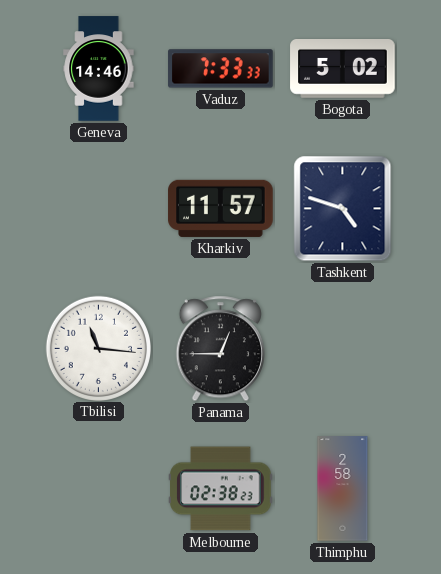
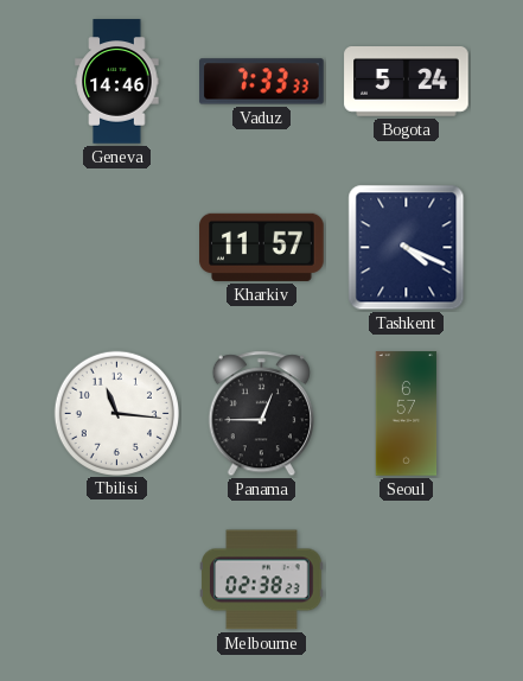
Bogota: 5:02 -> 5:24 (407, 82)
Tashkent: 4:48 -> 4:19 (407, 248)
Seoul: none -> 6:57 (407, 414)
Thimphu: 2:58 -> none (343, 489)
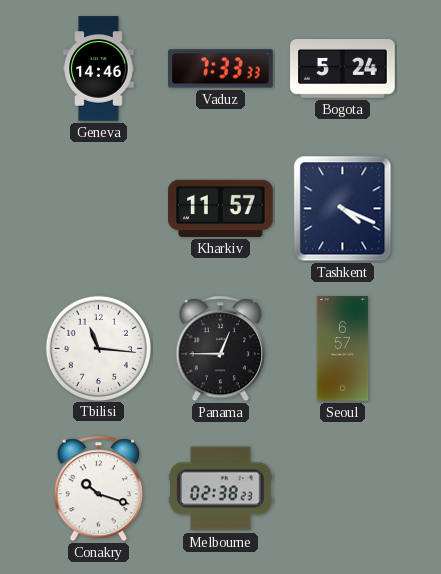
Conakry: none -> 10:18 (98, 489)
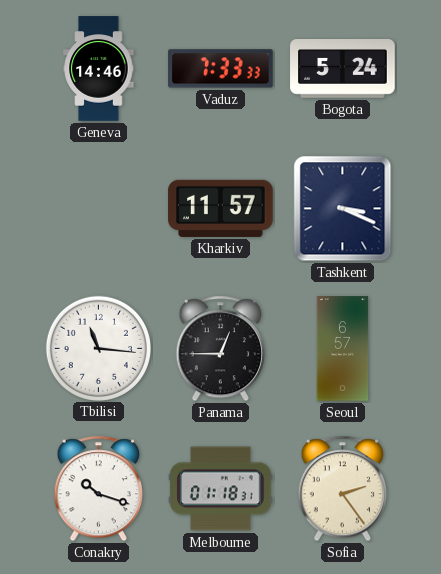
Tashkent: 4:19 -> 3:19 (343, 209)
Melbourne: 02:38 -> 01:18 (221, 489)
Sofia: none -> 2:24 (342, 489)
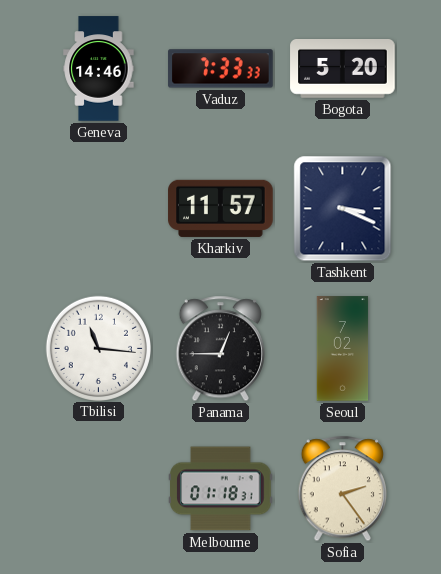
Bogota: 5:24 -> 5:20 (343, 69)
Seoul: 6:57 -> 7:02 (343, 349)
Conakry: 10:18 -> none (98, 489)
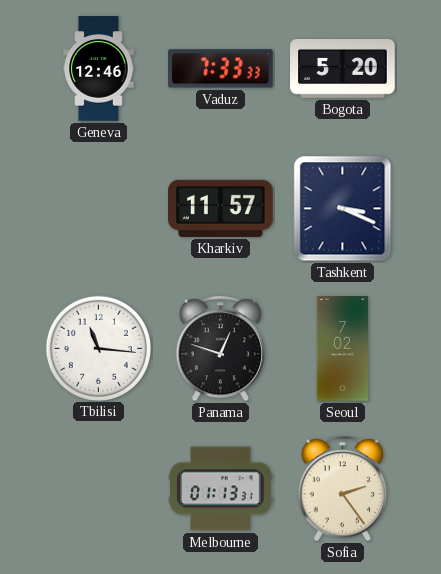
Geneva: 14:46 -> 12:46 (99, 69)
Panama: 12:45 -> 12:48 (220, 349)
Melbourne: 01:18 -> 01:13 (221, 489)
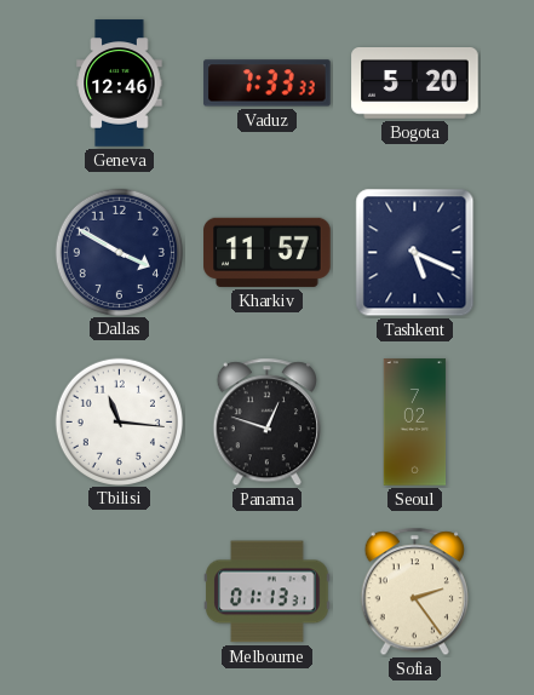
Dallas: none -> 3:50 (119, 252)
Tashkent: 3:19 -> 5:19 (415, 253)
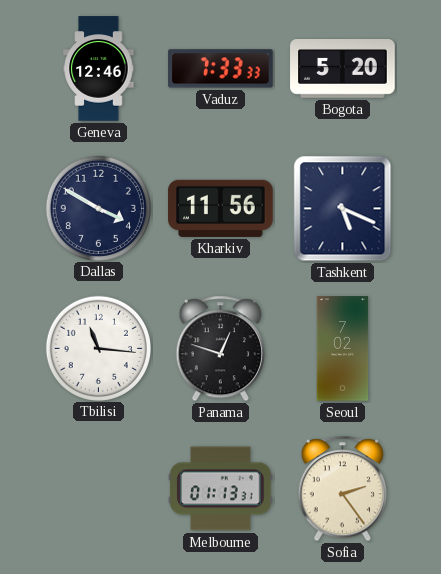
Kharkiv: 11:57 -> 11:56 (221, 208)
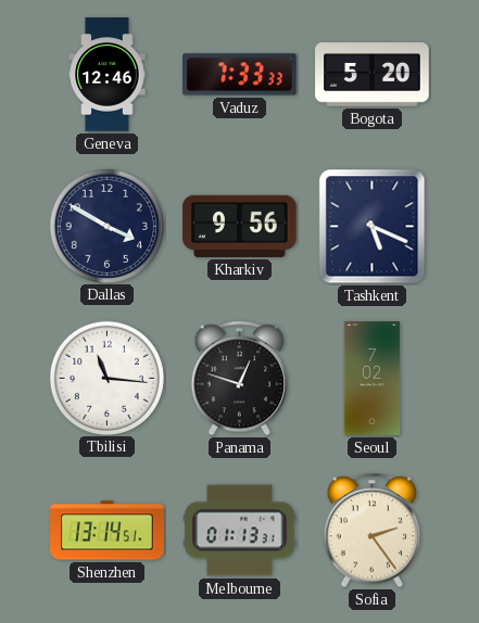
Kharkiv: 11:56 -> 9:56 (240, 226)
Shenzhen: none -> 13:14 (108, 531)
